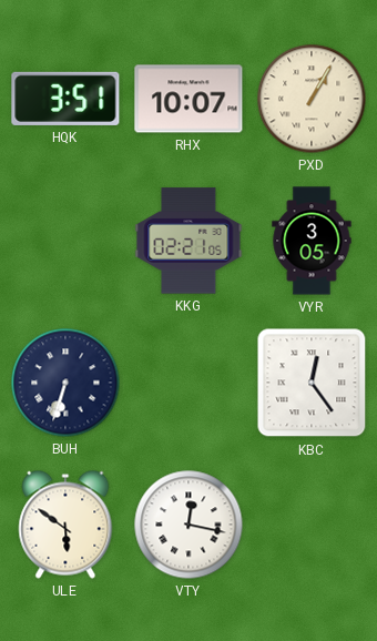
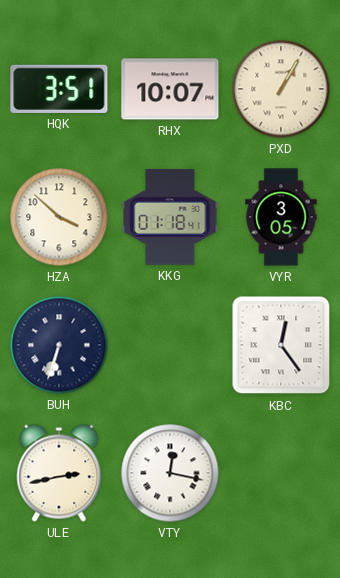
HZA: none -> 3:52 (59, 217)
KKG: 02:21 -> 01:18 (170, 217)
ULE: 5:51 -> 2:43 (59, 473)
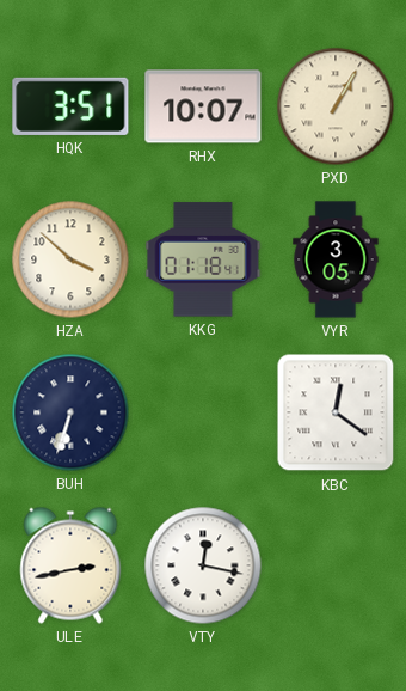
KBC: 12:24 -> 12:21 (336, 412)
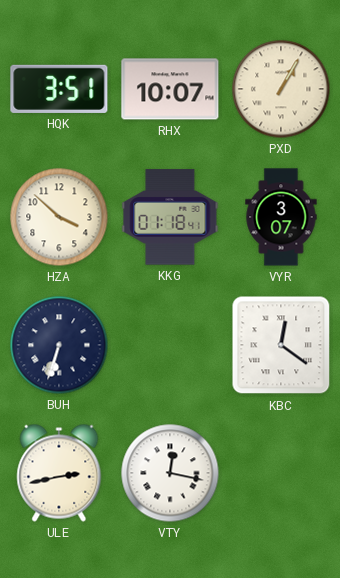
VYR: 3:05 -> 3:07 (281, 217)
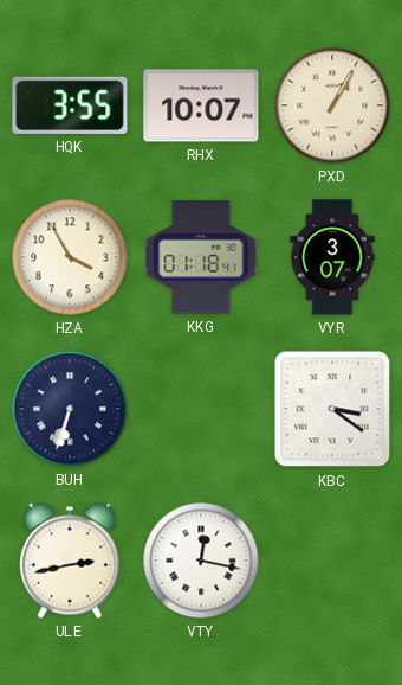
HQK: 3:51 -> 3:55 (70, 105)
HZA: 3:52 -> 3:55 (70, 257)
KBC: 12:21 -> 3:21 (332, 409)
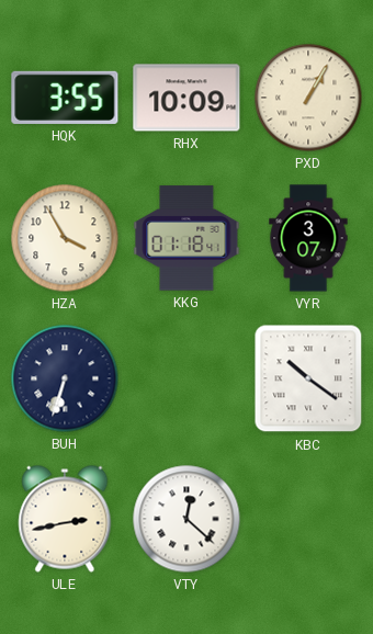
RHX: 10:07 -> 10:09 (187, 98)
KBC: 3:21 -> 10:21 (308, 378)
VTY: 12:17 -> 12:22 (187, 519)
